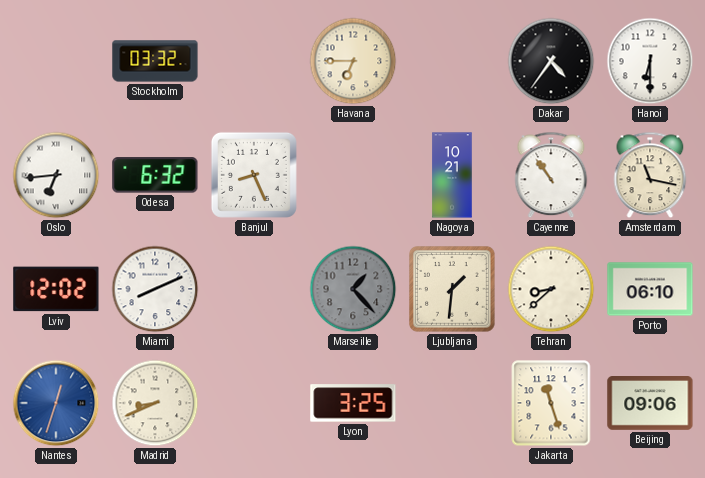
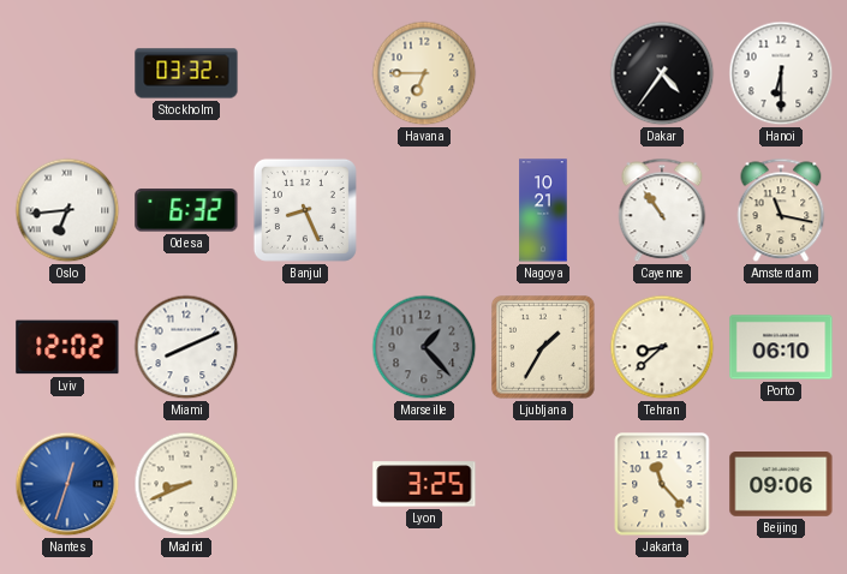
Ljubljana: 1:31 -> 1:35 (544, 348)
Jakarta: 11:27 -> 11:23 (662, 484)
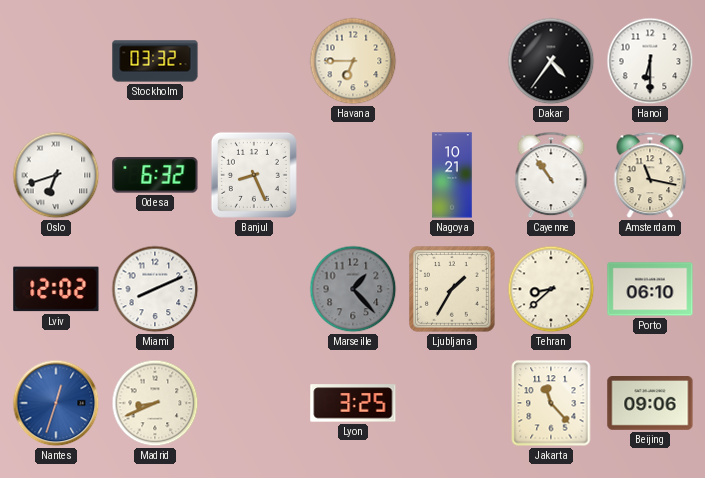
Oslo: 6:44 -> 6:42 (56, 175)
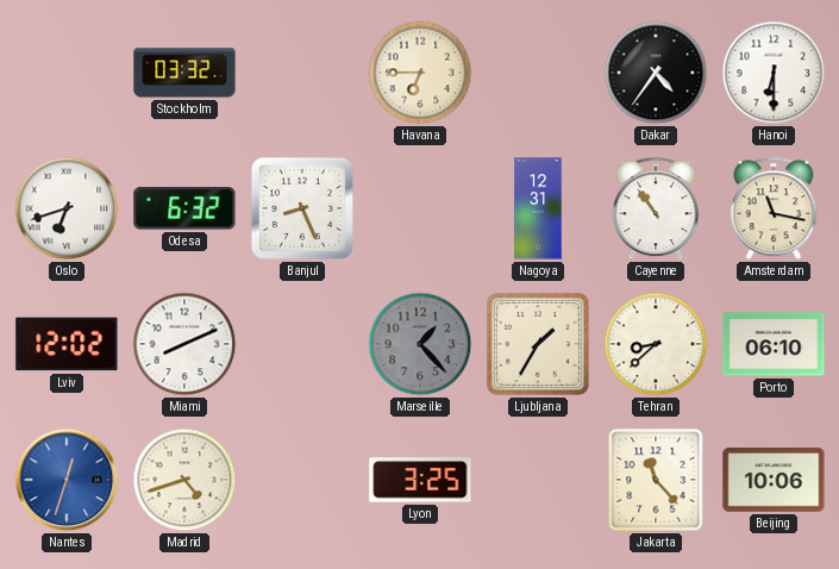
Nagoya: 10:21 -> 12:31 (538, 208)
Madrid: 8:41 -> 4:42 (184, 480)
Beijing: 09:06 -> 10:06 (774, 481)
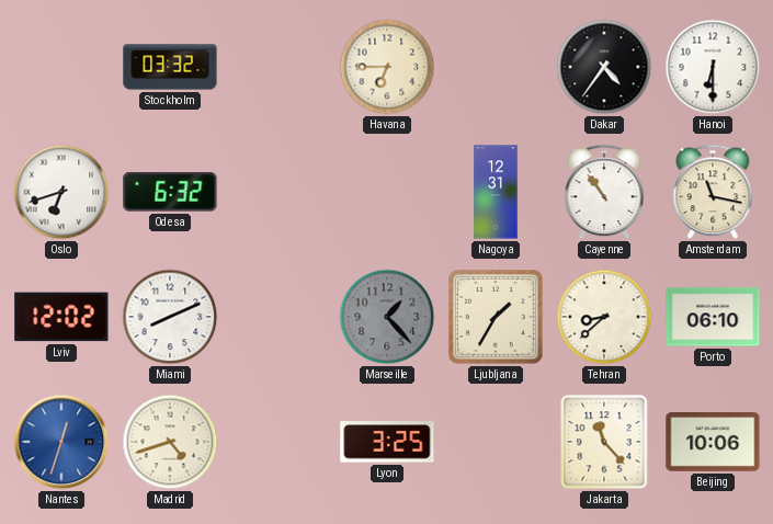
Banjul: 8:26 -> none (302, 208)
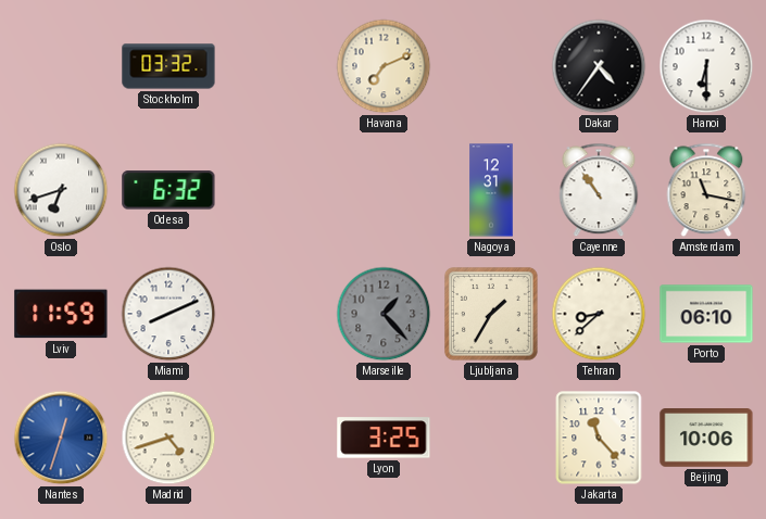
Havana: 6:45 -> 7:11 (384, 66)
Lviv: 12:02 -> 11:59 (61, 314)
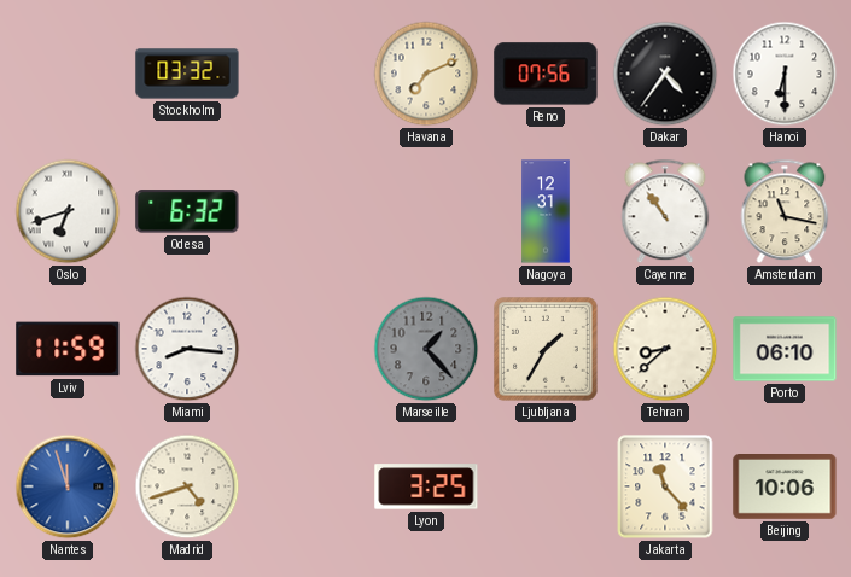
Reno: none -> 07:56 (546, 74)
Miami: 8:11 -> 8:16 (187, 349)
Nantes: 12:33 -> 11:57 (68, 486)
